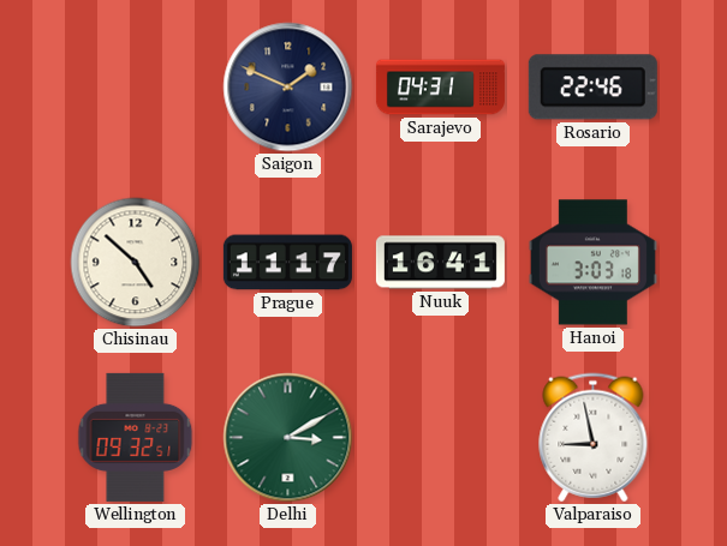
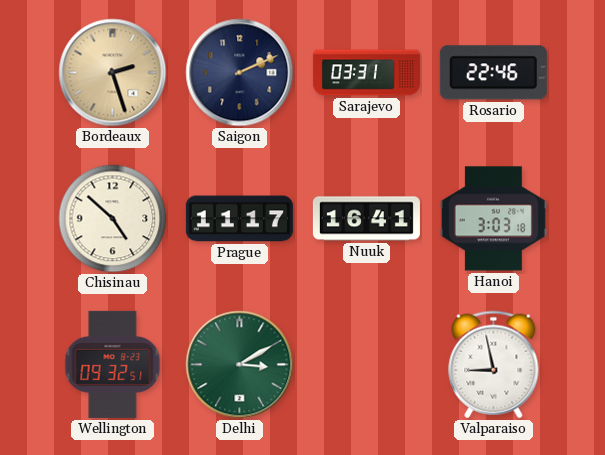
Bordeaux: none -> 2:27 (113, 73)
Saigon: 1:49 -> 2:11 (240, 73)
Sarajevo: 04:31 -> 03:31 (366, 73)
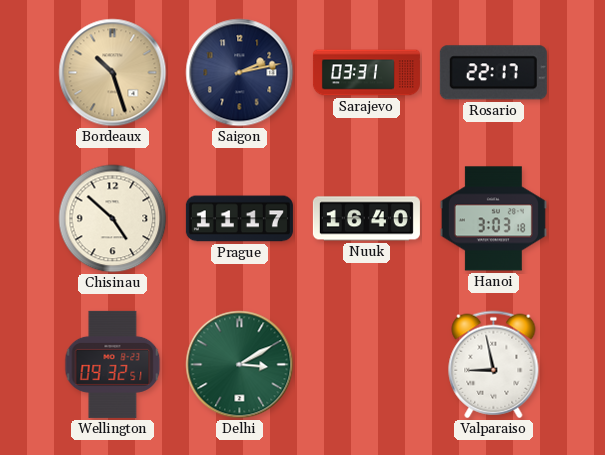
Bordeaux: 2:27 -> 10:27 (113, 73)
Saigon: 2:11 -> 2:13 (240, 73)
Rosario: 22:46 -> 22:17 (493, 73)
Nuuk: 16:41 -> 16:40 (366, 219)
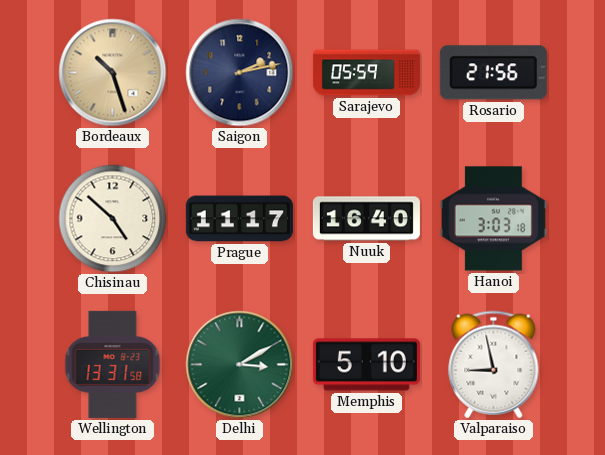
Sarajevo: 03:31 -> 05:59 (366, 73)
Rosario: 22:17 -> 21:56 (493, 73)
Wellington: 09:32 -> 13:31 (113, 364)
Memphis: none -> 5:10 (366, 365)
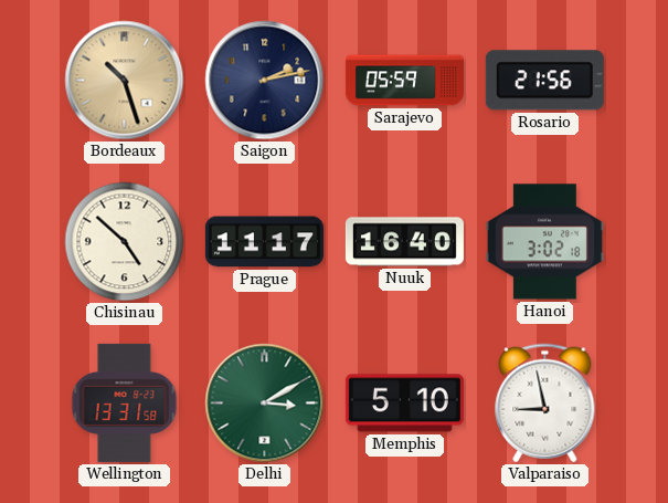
Hanoi: 3:03 -> 3:02 (544, 242)
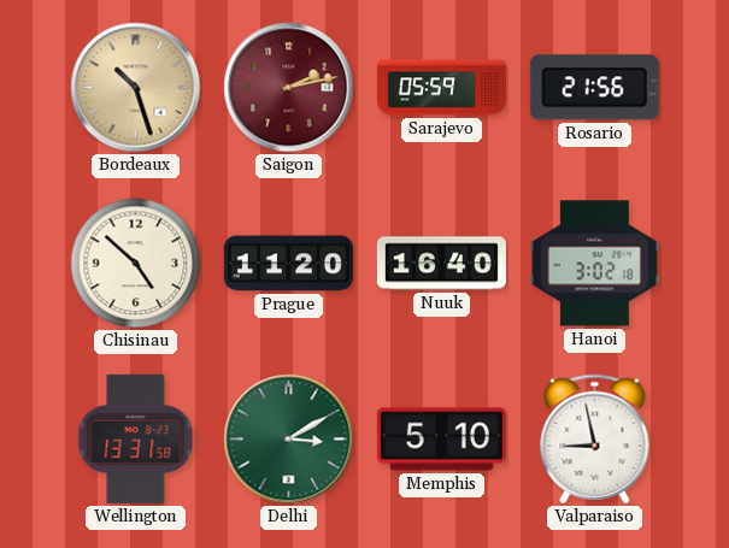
Saigon dial: navy -> burgundy (289, 88)
Prague: 11:17 -> 11:20 (288, 264)
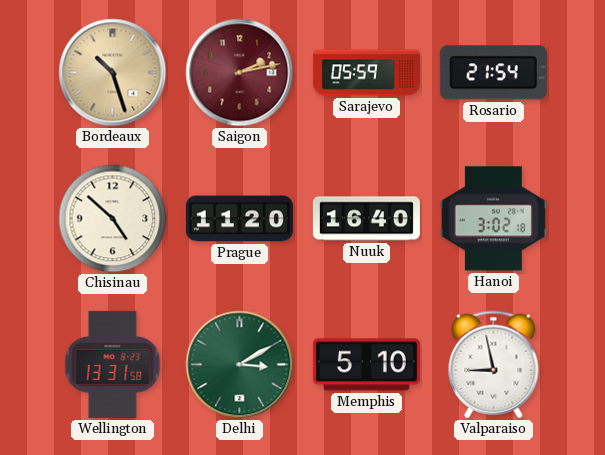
Rosario: 21:56 -> 21:54 (493, 73)
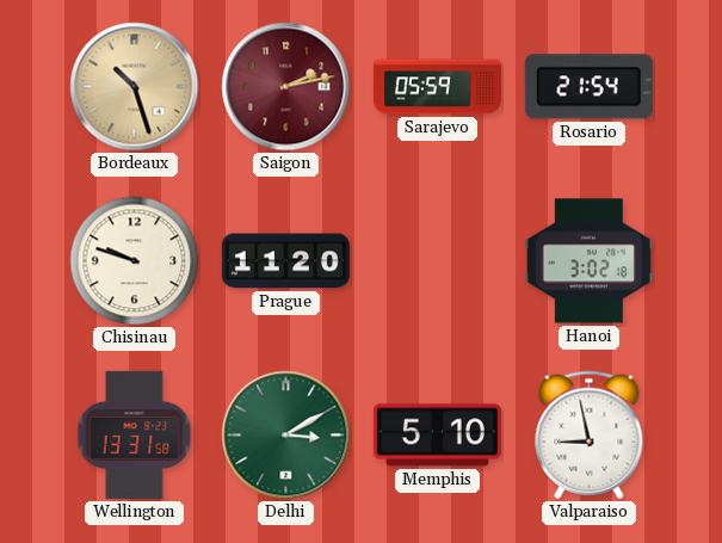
Chisinau: 4:52 -> 9:48 (135, 261)
Nuuk: 16:40 -> none (366, 219)
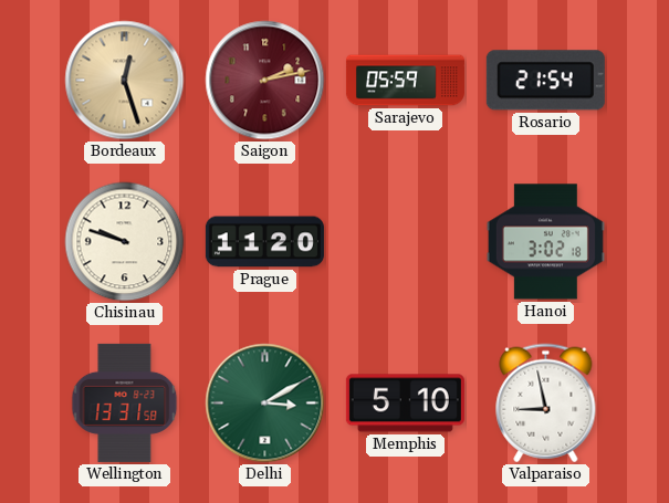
Bordeaux: 10:27 -> 12:27 (125, 81)
